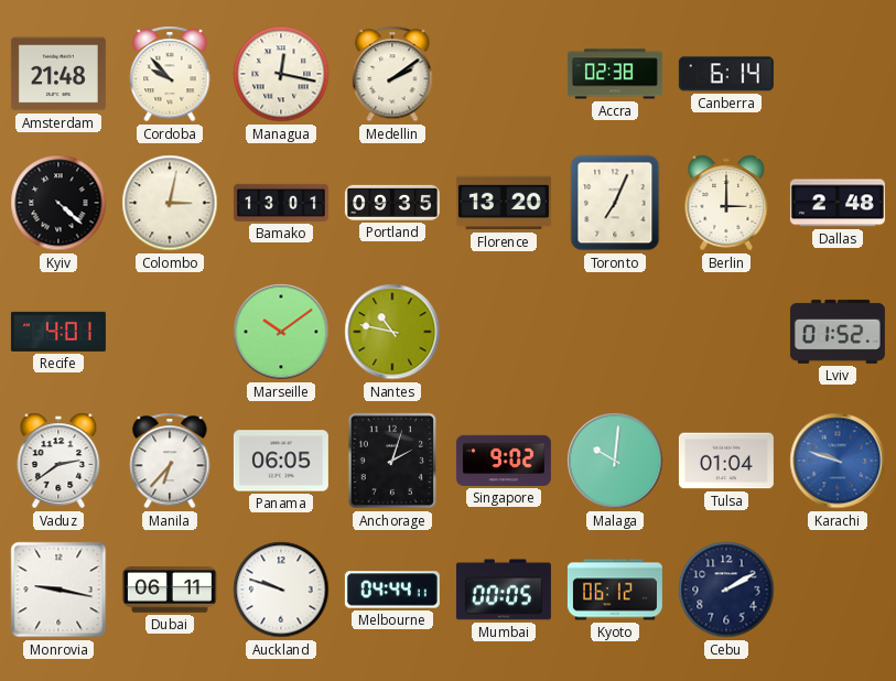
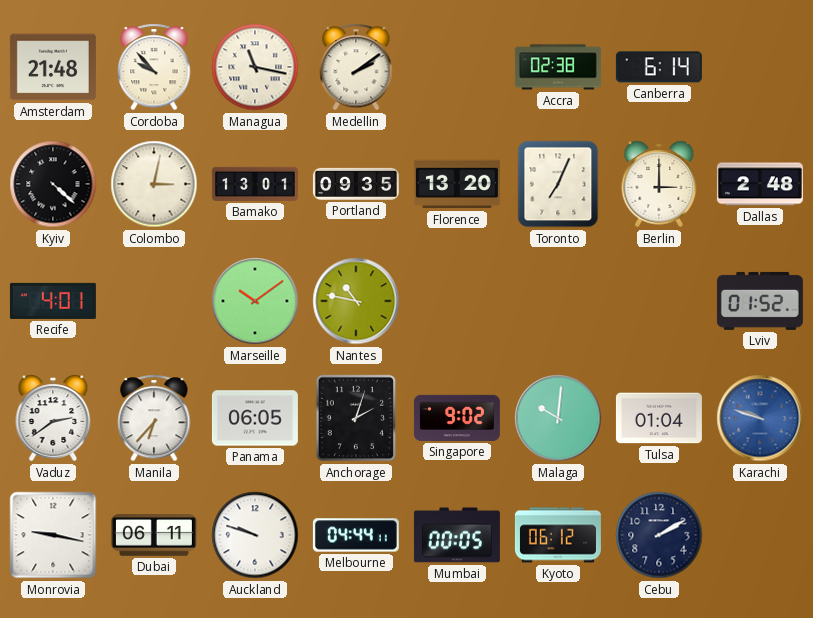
Managua: 12:17 -> 11:17 (255, 67)
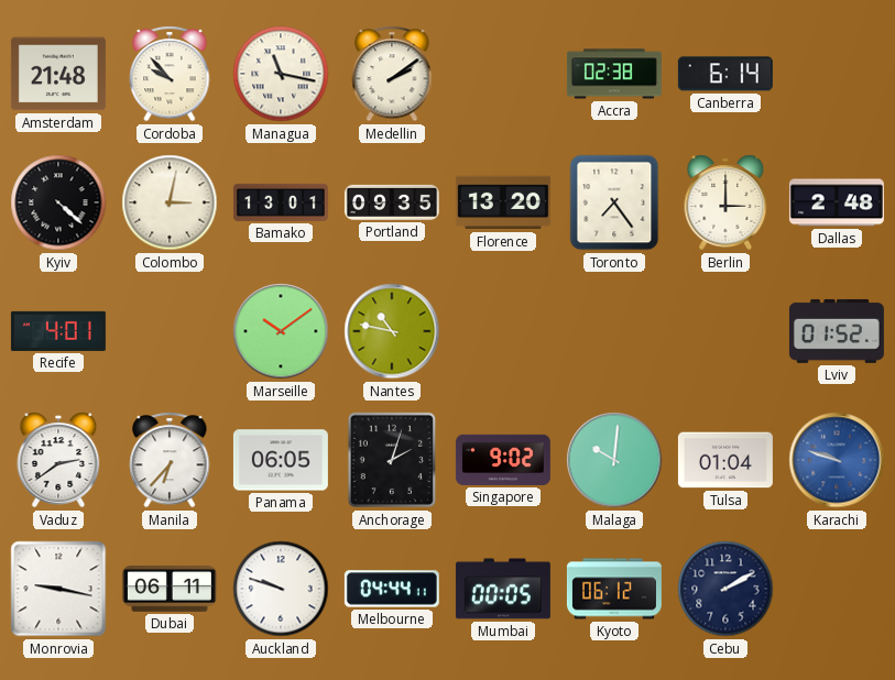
Toronto: 7:04 -> 7:24 (614, 202)
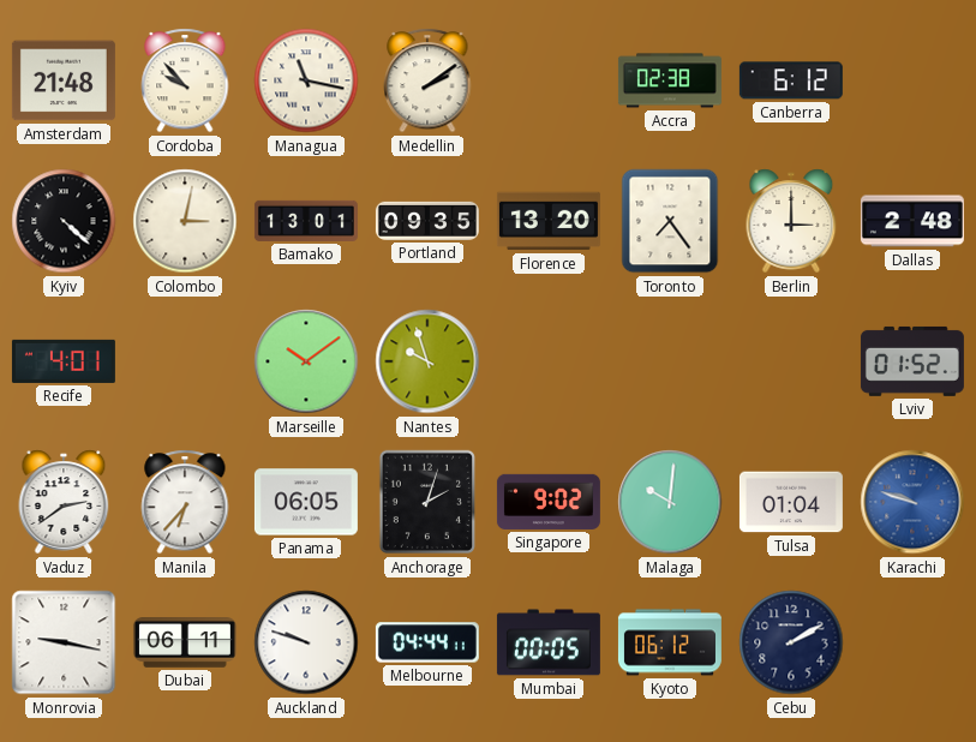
Canberra: 6:14 -> 6:12 (791, 80)
Nantes: 10:47 -> 9:57 (427, 361)
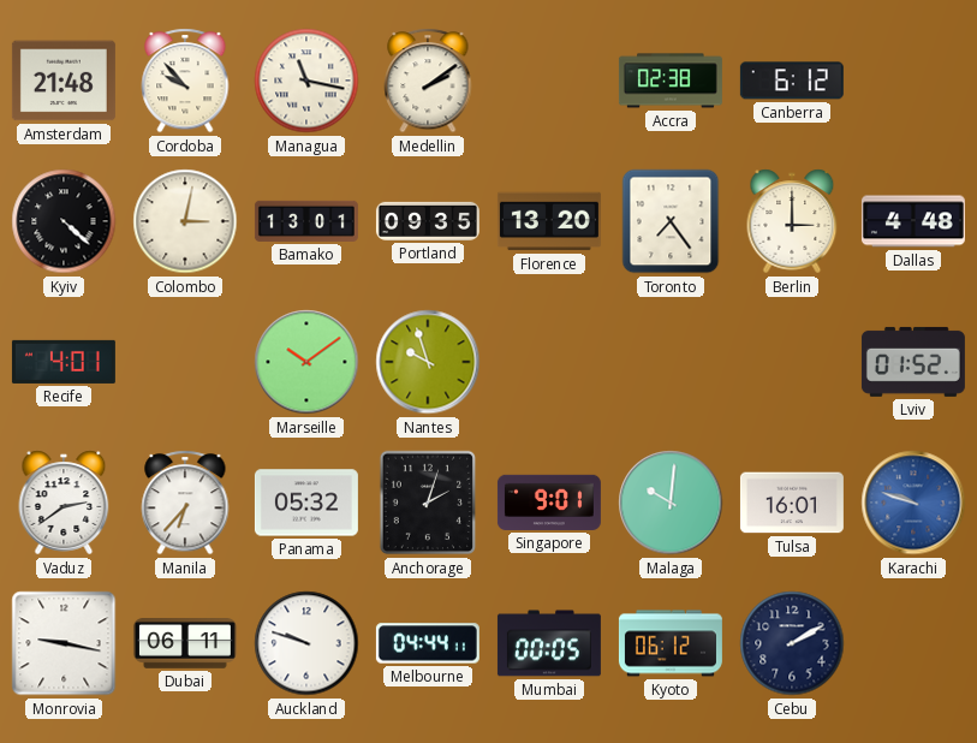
Dallas: 2:48 -> 4:48 (913, 221)
Panama: 06:05 -> 05:32 (306, 503)
Singapore: 9:02 -> 9:01 (549, 503)
Tulsa: 01:04 -> 16:01 (792, 503)
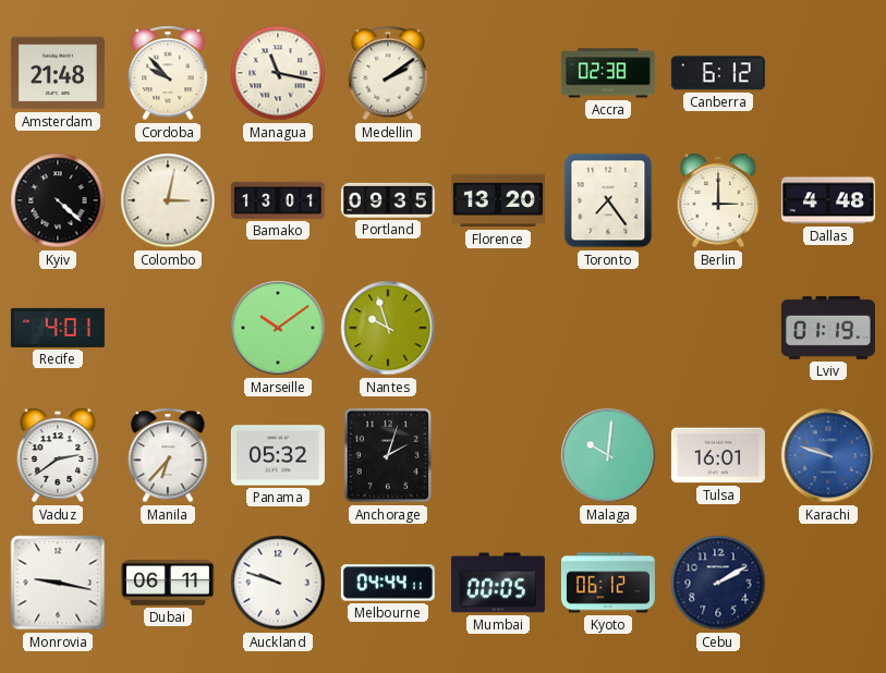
Lviv: 01:52 -> 01:19 (828, 328)
Singapore: 9:01 -> none (549, 503)
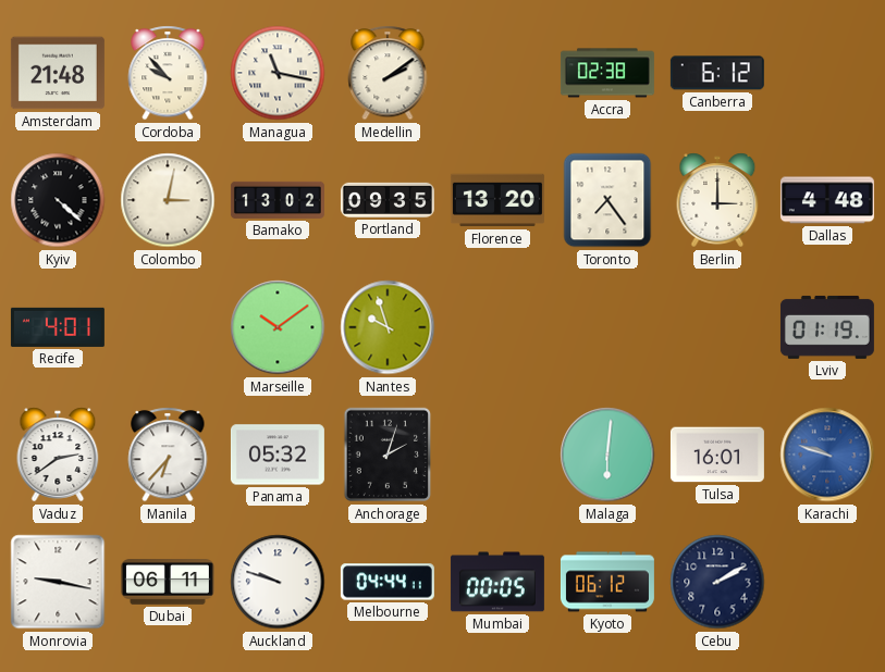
Bamako: 13:01 -> 13:02 (278, 200)
Malaga: 10:01 -> 6:01 (607, 455)
